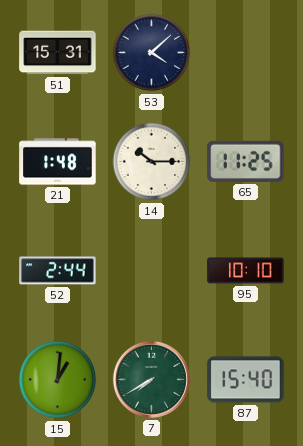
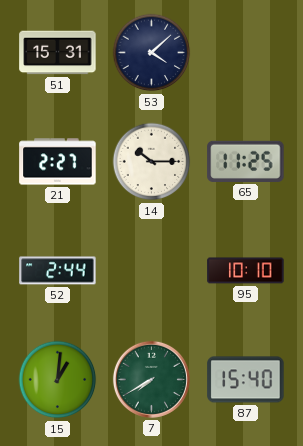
21: 1:48 -> 2:27 (58, 162)
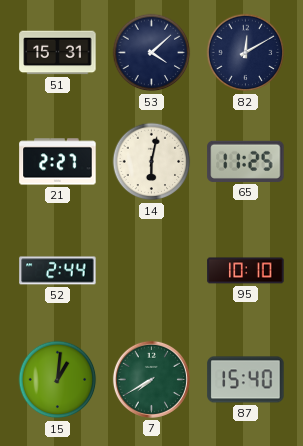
82: none -> 12:10 (246, 53)
14: 10:15 -> 6:02 (152, 162)
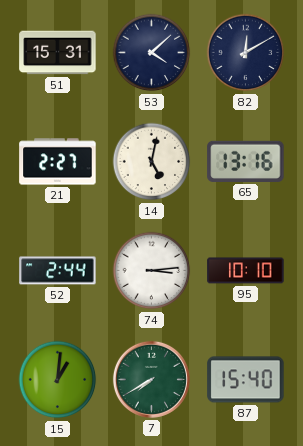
14: 6:02 -> 5:02 (152, 162)
65: 11:25 -> 13:16 (246, 161)
74: none -> 3:14 (152, 271)
